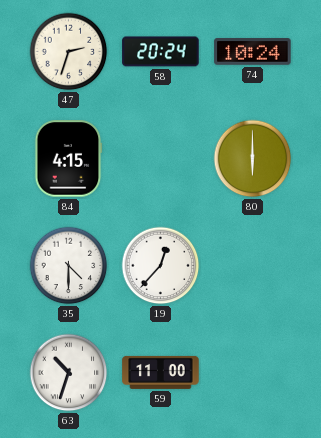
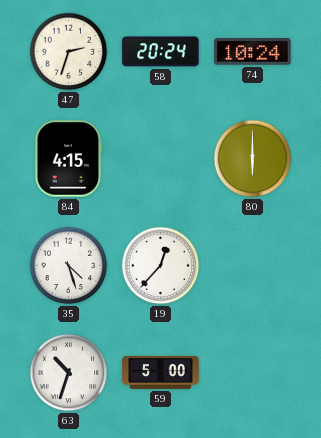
35: 4:30 -> 4:27 (69, 266)
59: 11:00 -> 5:00 (161, 372)
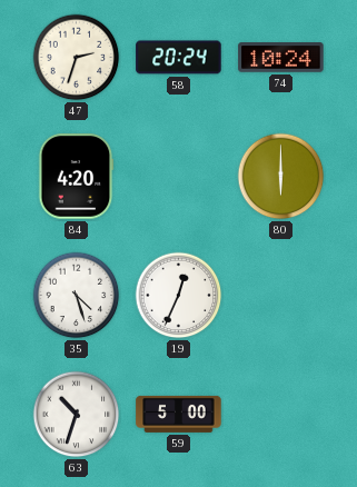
84: 4:15 -> 4:20 (76, 177)
19: 12:37 -> 12:34 (179, 296)
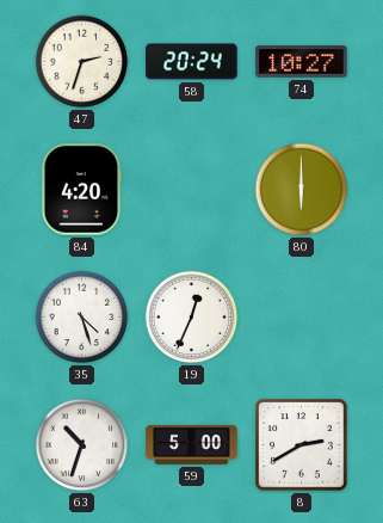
74: 10:24 -> 10:27 (302, 62)
8: none -> 2:40 (302, 445)
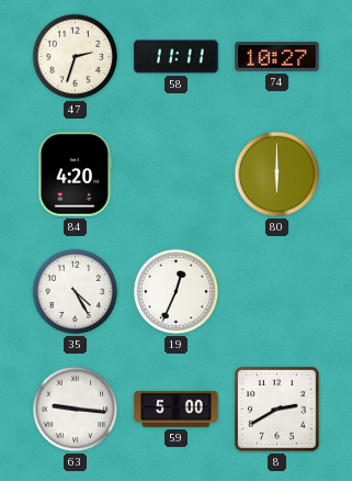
58: 20:24 -> 11:11 (177, 57)
35: 4:27 -> 4:25 (76, 292)
63: 10:33 -> 9:16 (76, 410)
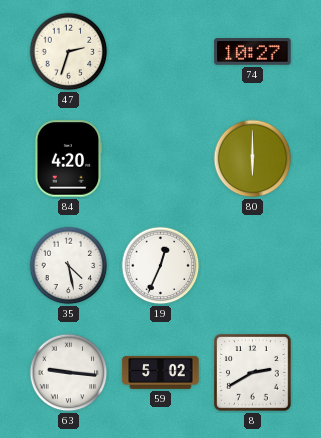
58: 11:11 -> none (177, 57)
35: 4:25 -> 4:28 (69, 266)
59: 5:00 -> 5:02 (161, 372)
